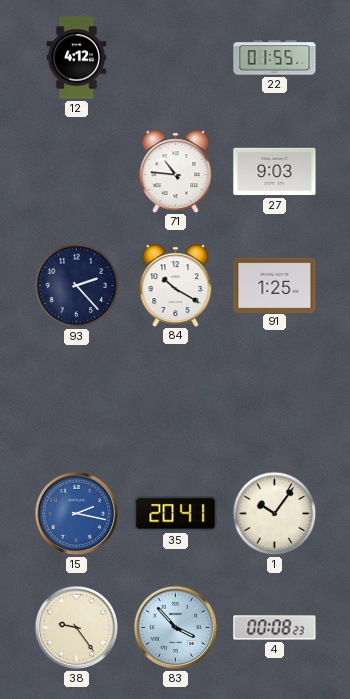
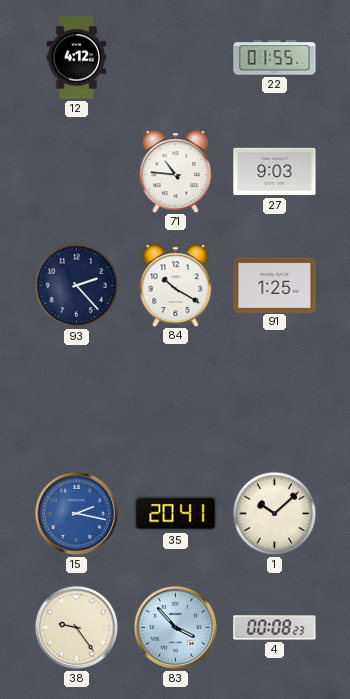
1: 10:06 -> 10:08 (275, 514)
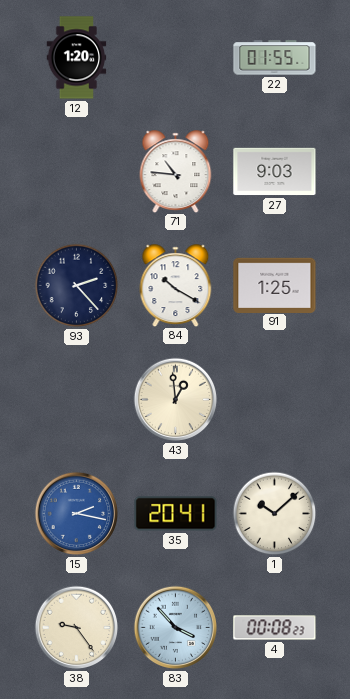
12: 4:12 -> 1:20 (77, 58)
43: none -> 12:59 (176, 400)
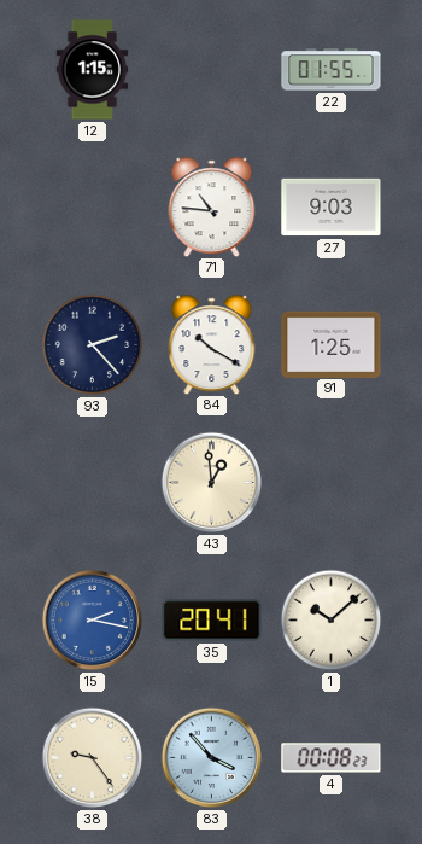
12: 1:20 -> 1:15 (93, 70)
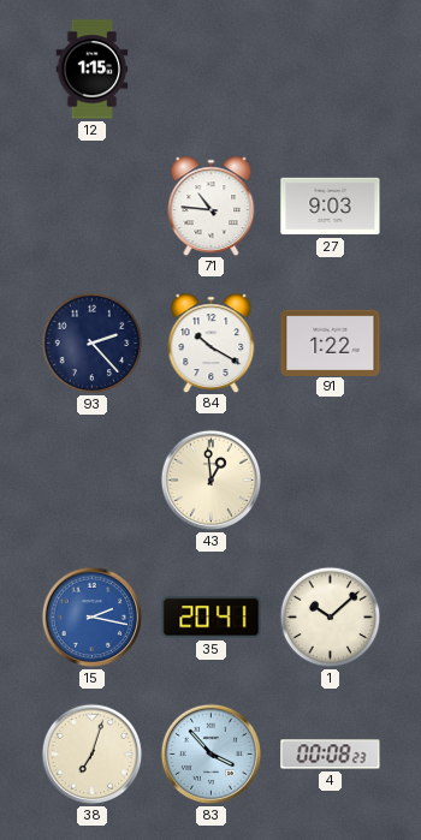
22: 01:55 -> none (332, 70)
91: 1:25 -> 1:22 (331, 342)
38: 9:24 -> 7:03 (93, 755)
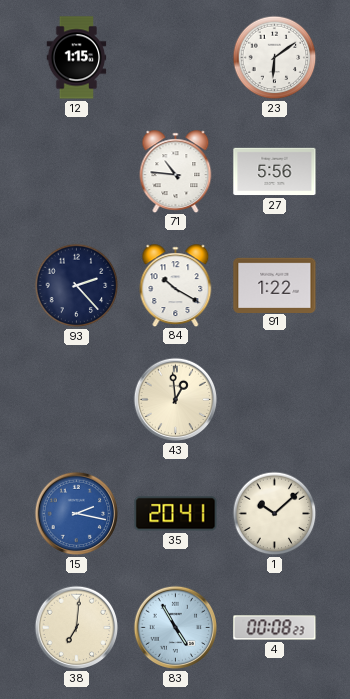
23: none -> 6:09 (275, 58)
27: 9:03 -> 5:56 (275, 172)
38: 7:03 -> 7:01 (77, 628)
83: 3:53 -> 4:55 (176, 628)
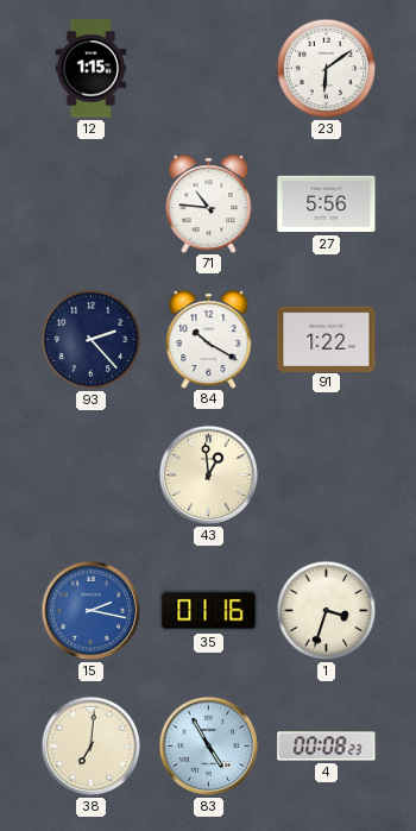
35: 20:41 -> 01:16 (209, 611)
1: 10:08 -> 3:33 (327, 611)
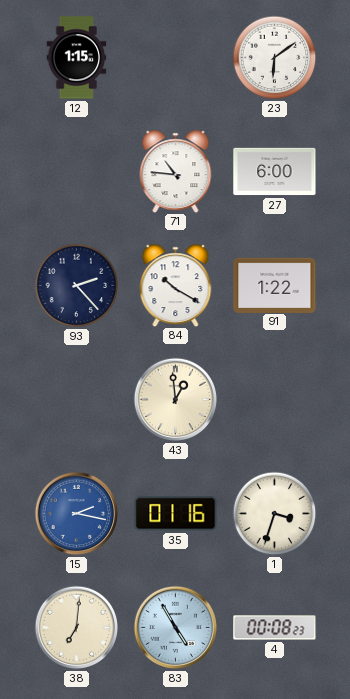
27: 5:56 -> 6:00 (275, 172)
